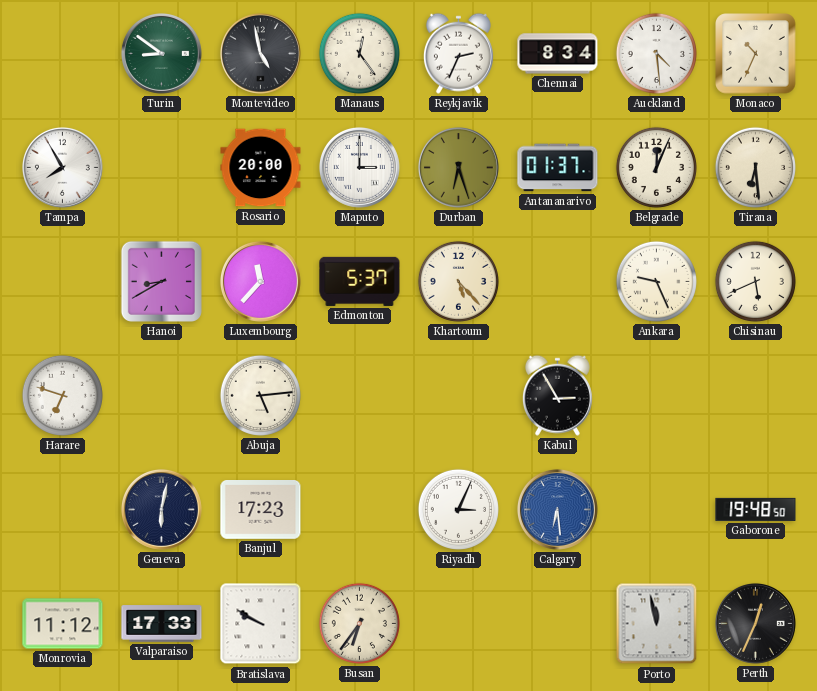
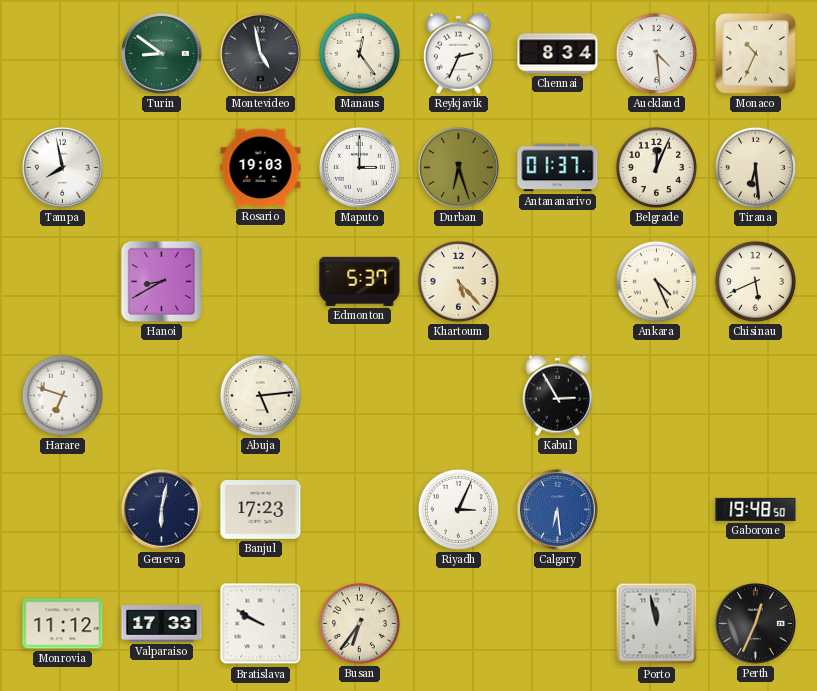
Tampa: 7:55 -> 7:58 (62, 167)
Rosario: 20:00 -> 19:03 (261, 168)
Luxembourg: 11:37 -> none (260, 281)
Ankara: 9:26 -> 4:26 (656, 281)
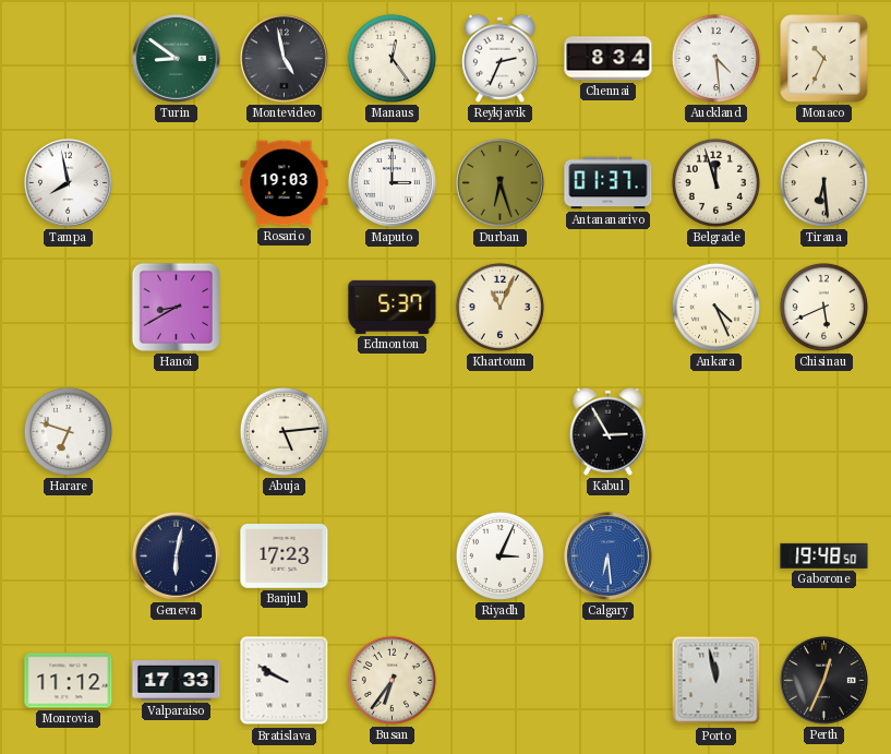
Belgrade: 12:04 -> 11:57 (715, 182)
Khartoum: 5:23 -> 11:04 (499, 307)
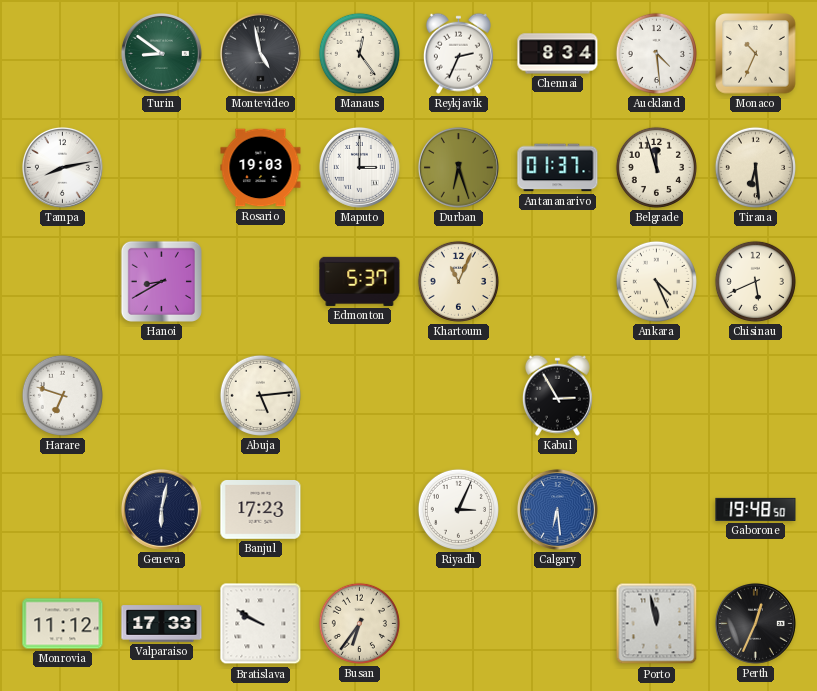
Tampa: 7:58 -> 8:13 (62, 167)
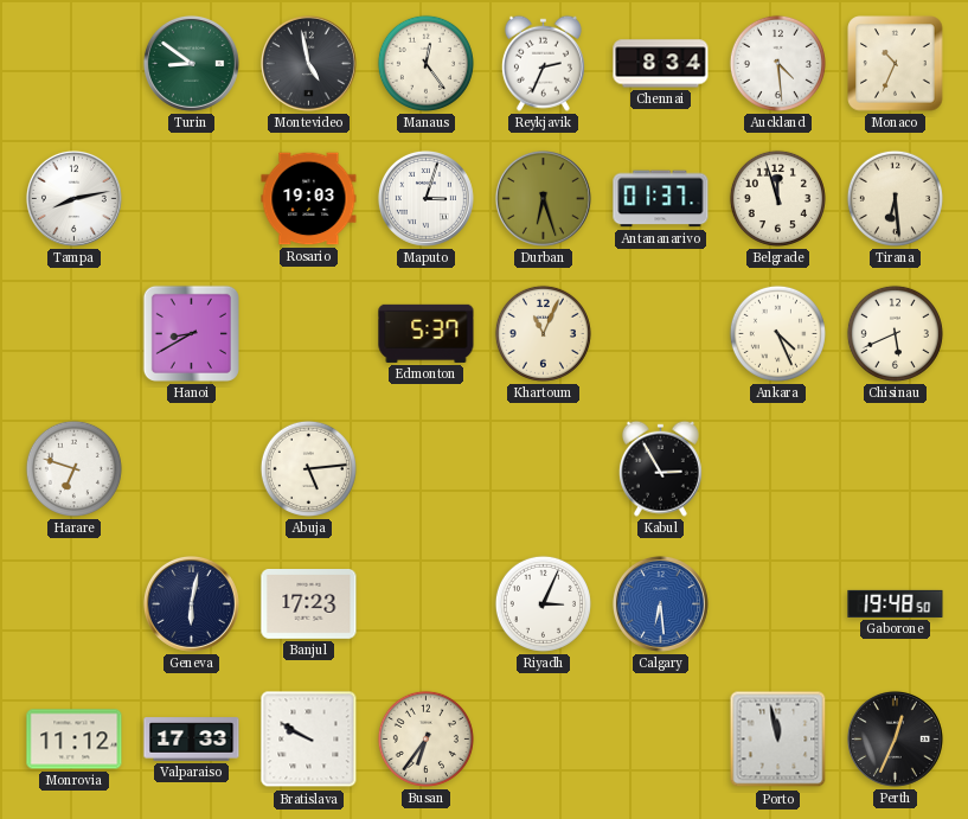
Maputo: 3:00 -> 3:03 (425, 198)
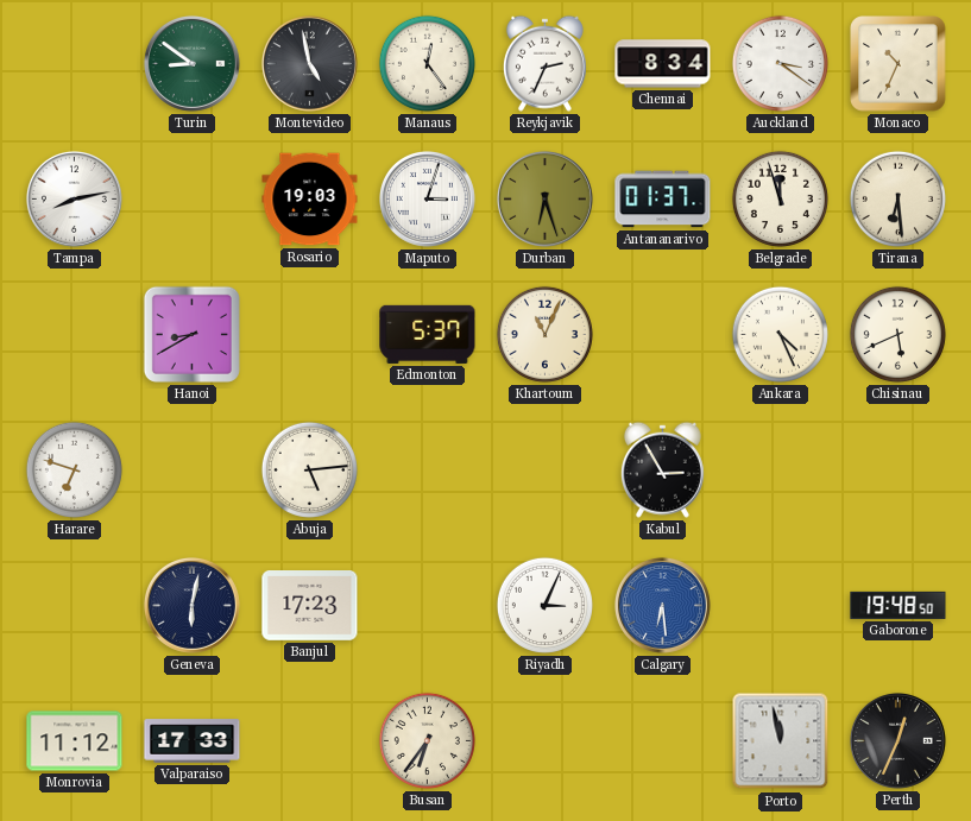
Auckland: 4:29 -> 3:21 (780, 63)
Bratislava: 9:50 -> none (309, 740)
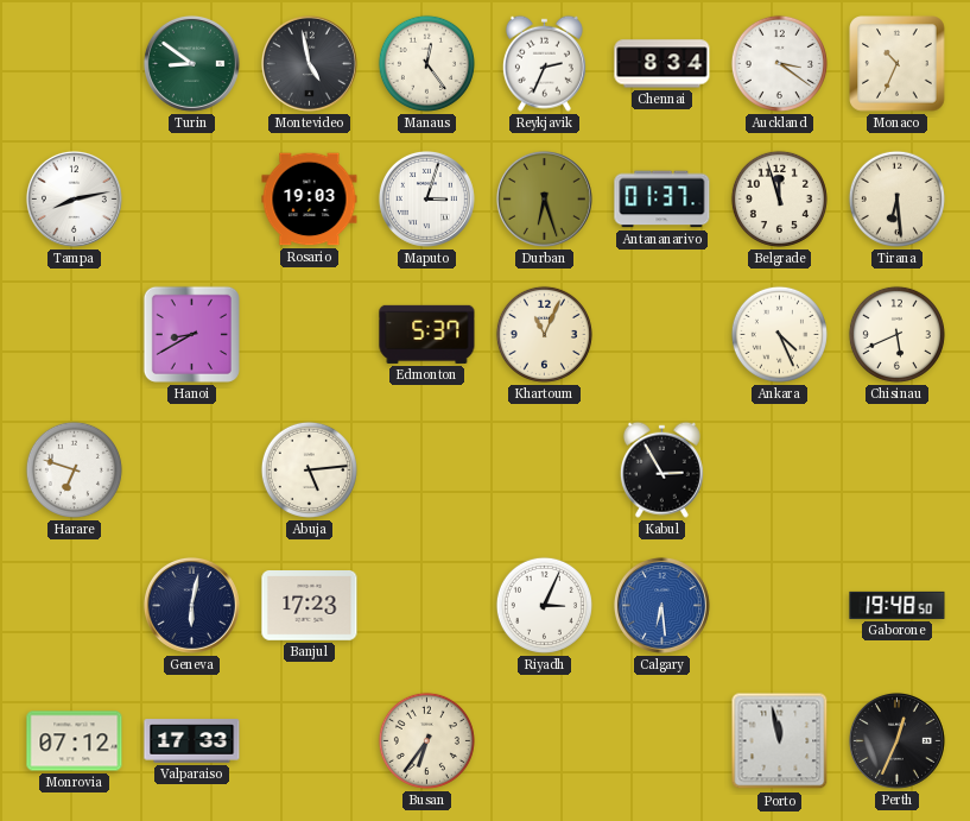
Monrovia: 11:12 -> 07:12 (75, 741)
